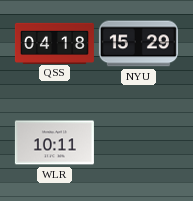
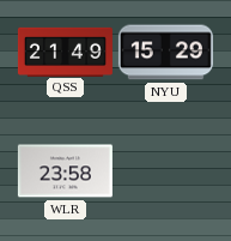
QSS: 04:18 -> 21:49 (65, 52)
WLR: 10:11 -> 23:58 (65, 171)
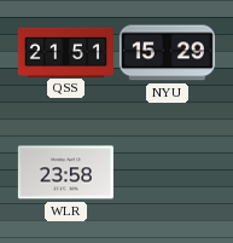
QSS: 21:49 -> 21:51 (65, 52)
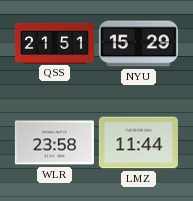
LMZ: none -> 11:44 (138, 143)
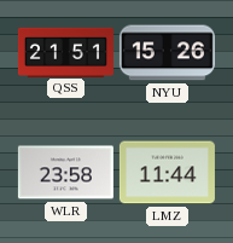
NYU: 15:29 -> 15:26 (167, 53)
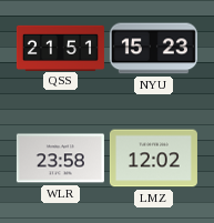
NYU: 15:26 -> 15:23 (153, 49)
LMZ: 11:44 -> 12:02 (153, 159)
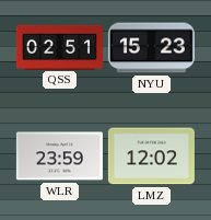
QSS: 21:51 -> 02:51 (59, 47)
WLR: 23:58 -> 23:59 (59, 157)
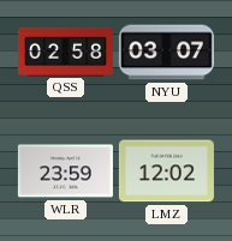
QSS: 02:51 -> 02:58 (65, 52)
NYU: 15:23 -> 03:07 (166, 53)
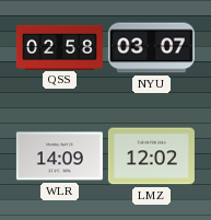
WLR: 23:59 -> 14:09 (59, 157)
